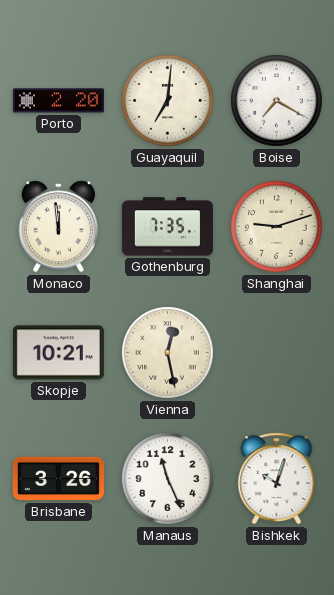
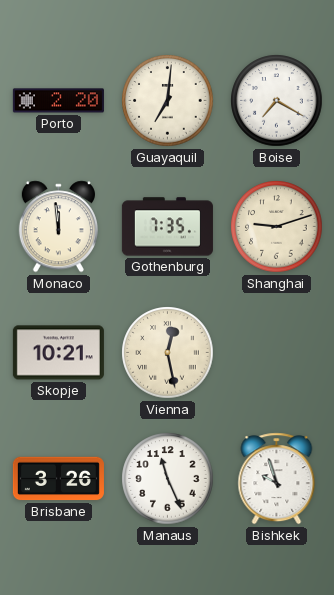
Bishkek: 10:03 -> 9:57 (277, 479)
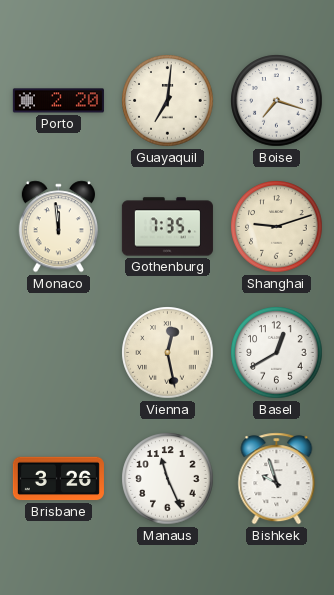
Boise: 7:20 -> 7:18 (277, 101)
Skopje: 10:21 -> none (58, 353)
Basel: none -> 12:40 (277, 353)
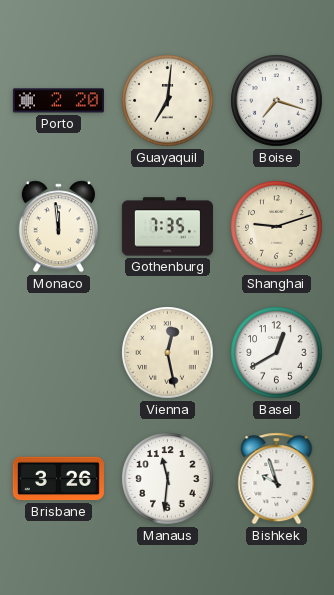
Manaus: 11:26 -> 11:31 (168, 479)
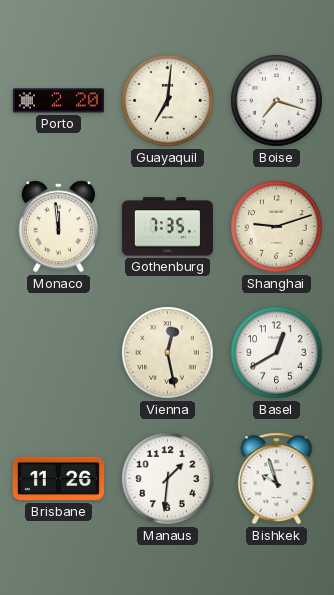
Brisbane: 3:26 -> 11:26 (58, 479)
Manaus: 11:31 -> 1:31 (168, 479)
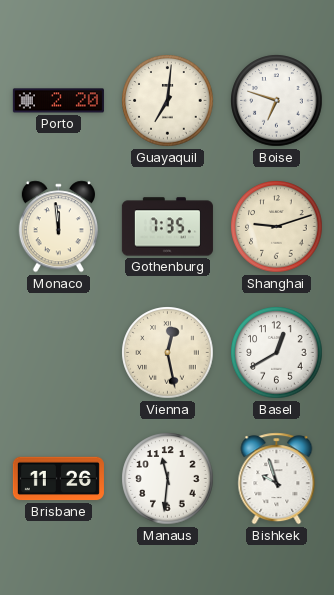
Boise: 7:18 -> 6:48 (277, 101)
Manaus: 1:31 -> 11:31 (168, 479)
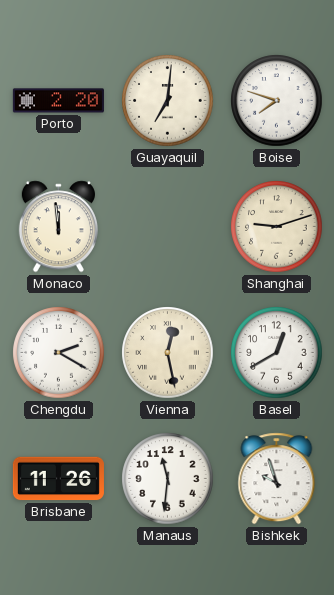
Boise: 6:48 -> 7:48 (277, 101)
Gothenburg: 7:35 -> none (167, 227)
Chengdu: none -> 2:20 (59, 353)
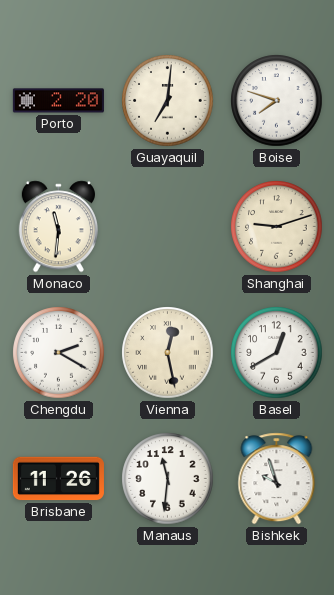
Monaco: 11:59 -> 11:31 (58, 227)
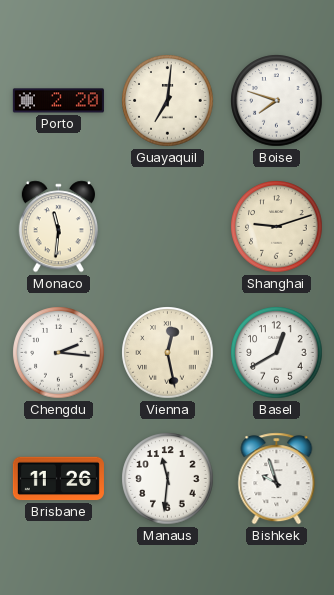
Chengdu: 2:20 -> 2:16 (59, 353)
